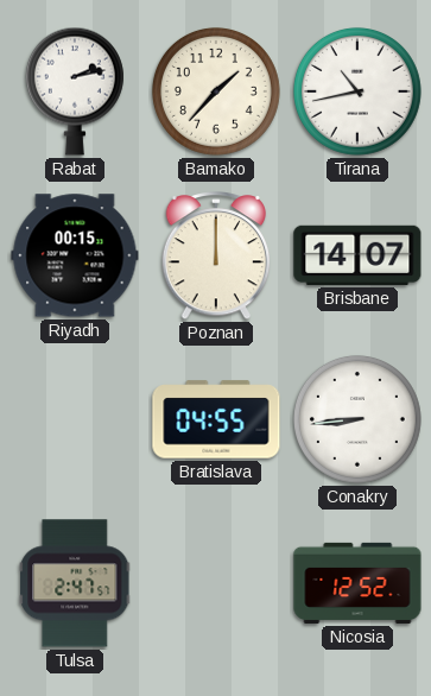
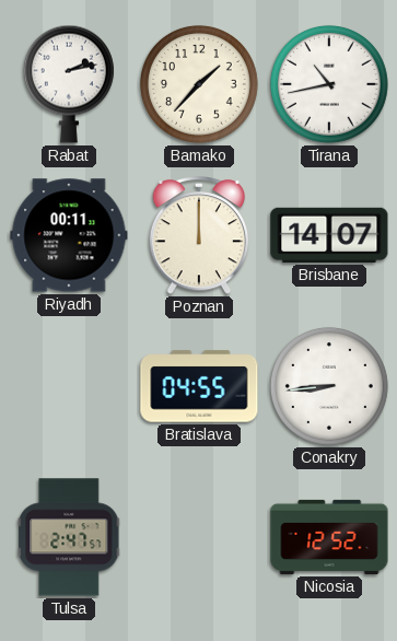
Riyadh: 00:15 -> 00:11 (69, 235)
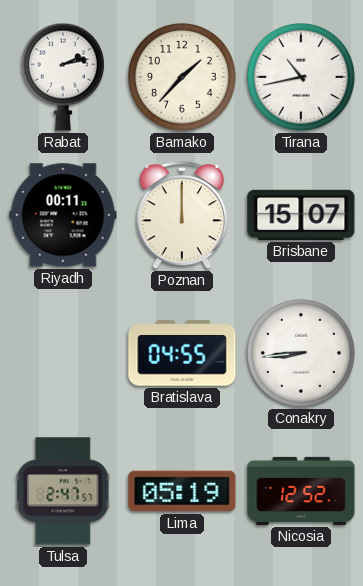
Brisbane: 14:07 -> 15:07 (301, 215)
Lima: none -> 05:19 (182, 491)
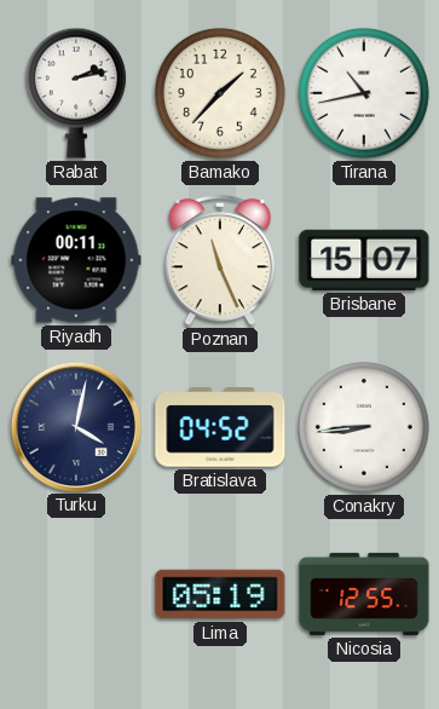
Poznan: 12:00 -> 11:26 (220, 261)
Turku: none -> 4:02 (75, 426)
Bratislava: 04:55 -> 04:52 (220, 427)
Tulsa: 2:47 -> none (64, 491)
Nicosia: 12:52 -> 12:55 (364, 594)
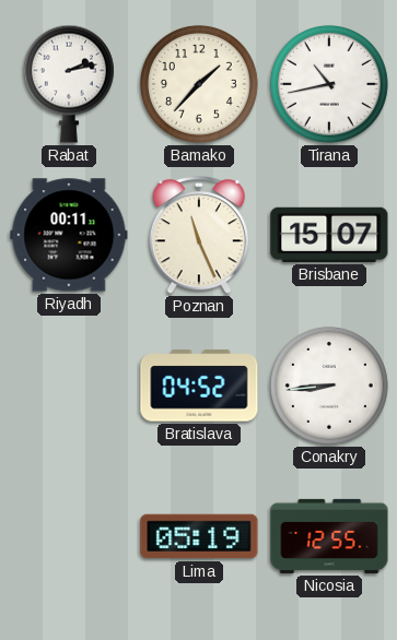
Turku: 4:02 -> none (75, 426)
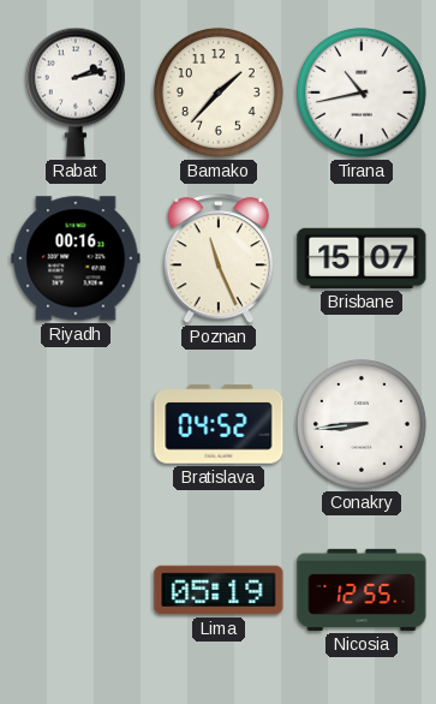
Riyadh: 00:11 -> 00:16 (76, 258)
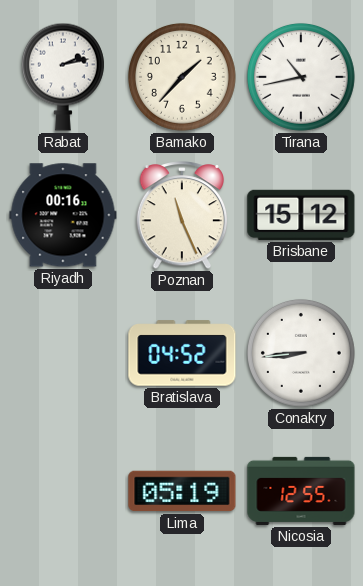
Brisbane: 15:07 -> 15:12 (301, 215)
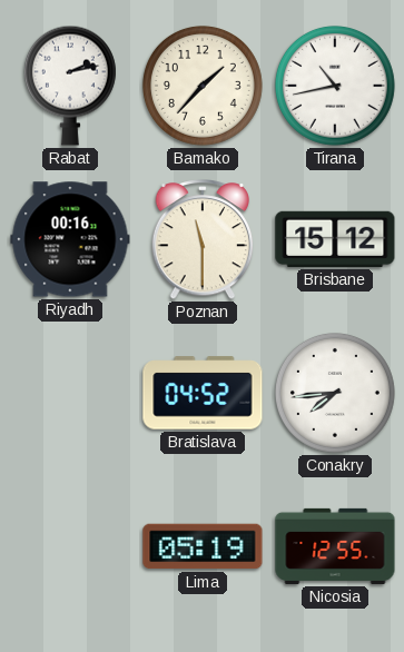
Poznan: 11:26 -> 11:30 (203, 240)
Conakry: 8:44 -> 7:44 (335, 393)
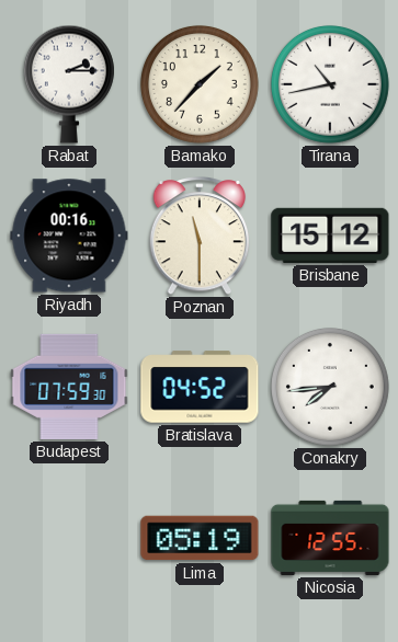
Rabat: 2:13 -> 2:15 (69, 84)
Budapest: none -> 07:59 (69, 387)
